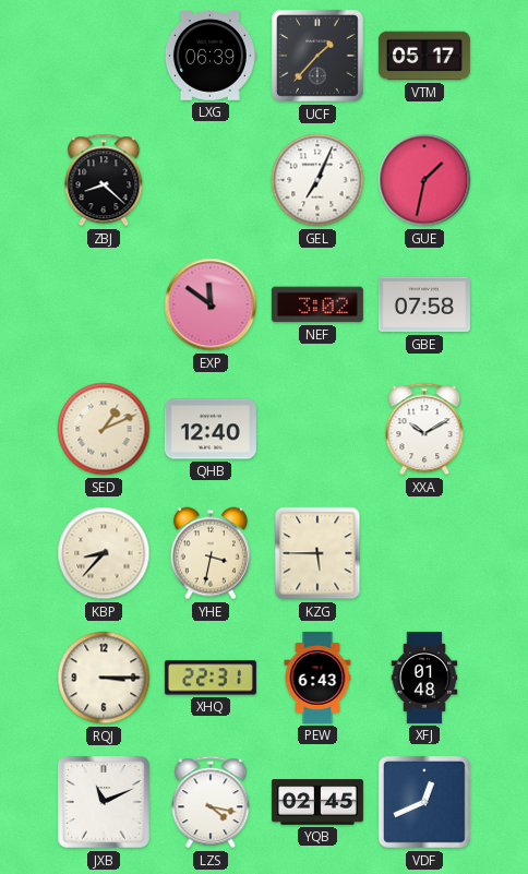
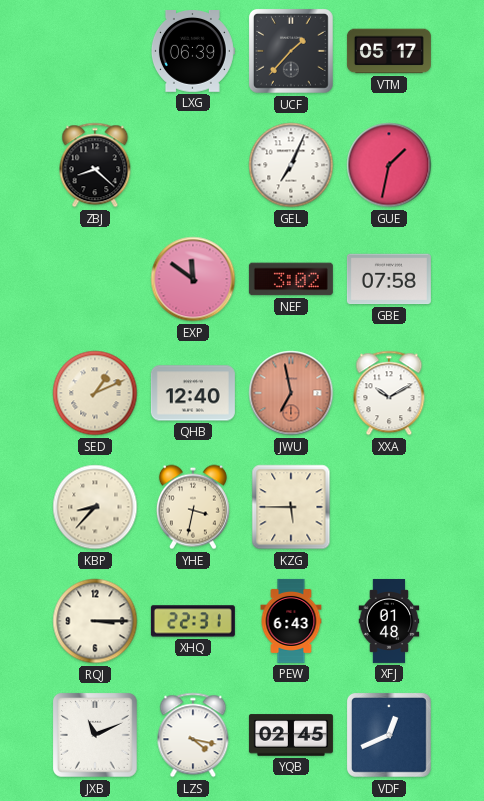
JWU: none -> 6:58 (291, 393)
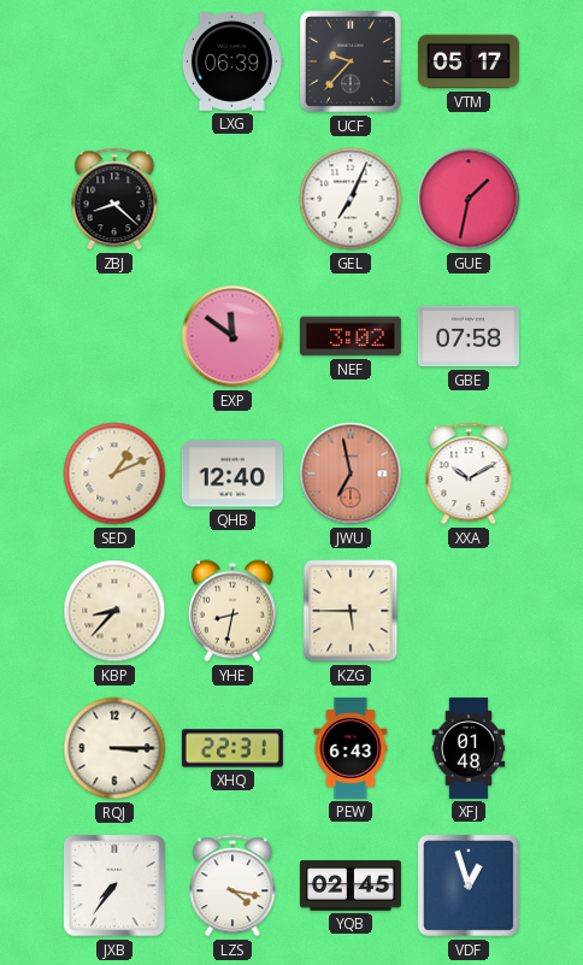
UCF: 1:37 -> 9:37 (352, 63)
YHE: 3:32 -> 8:32 (232, 611)
JXB: 11:11 -> 7:36 (116, 887)
VDF: 12:41 -> 12:57 (470, 887)
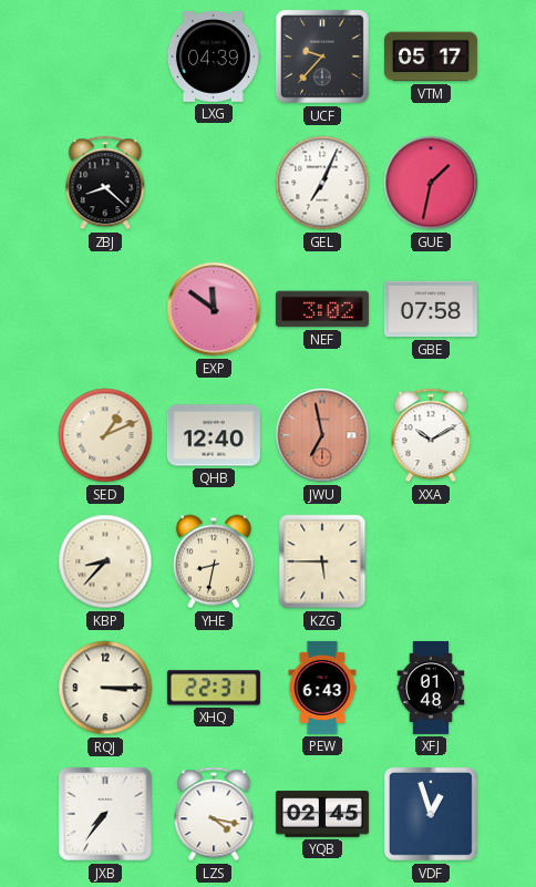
LXG: 06:39 -> 04:39 (213, 58)
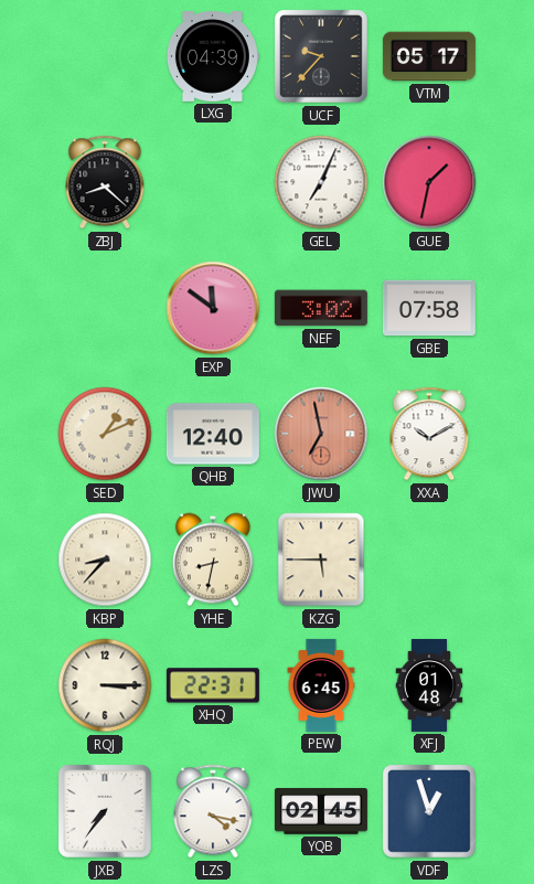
PEW: 6:43 -> 6:45 (321, 685)
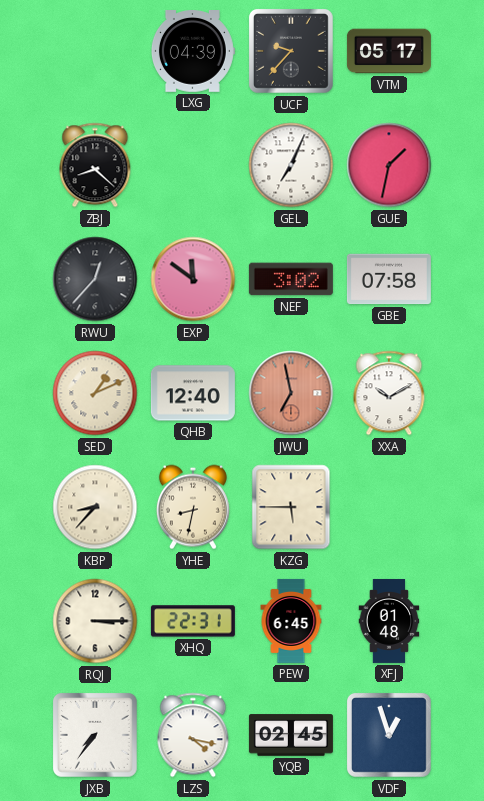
RWU: none -> 12:37 (95, 279)
